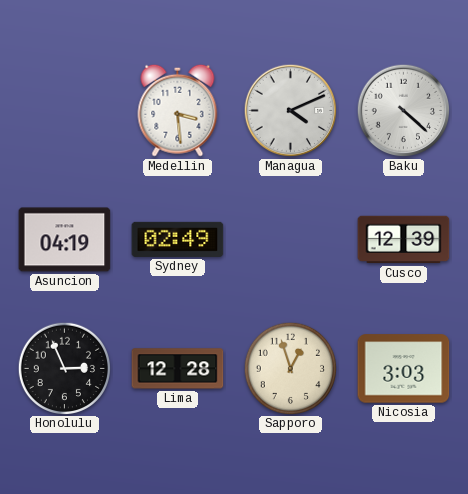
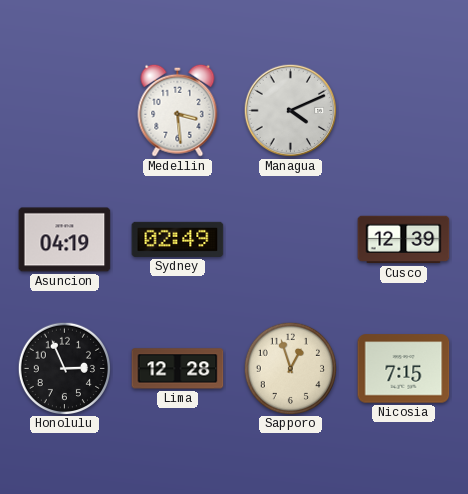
Baku: 4:22 -> none (404, 111)
Nicosia: 3:03 -> 7:15 (404, 369)
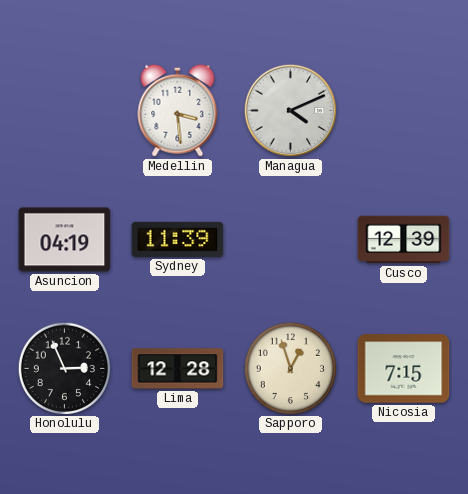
Sydney: 02:49 -> 11:39 (178, 239)
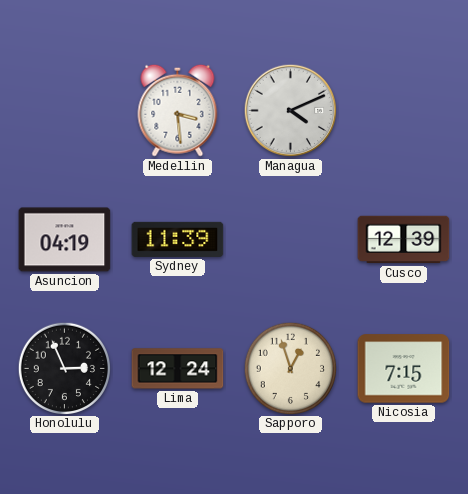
Lima: 12:28 -> 12:24 (178, 369)
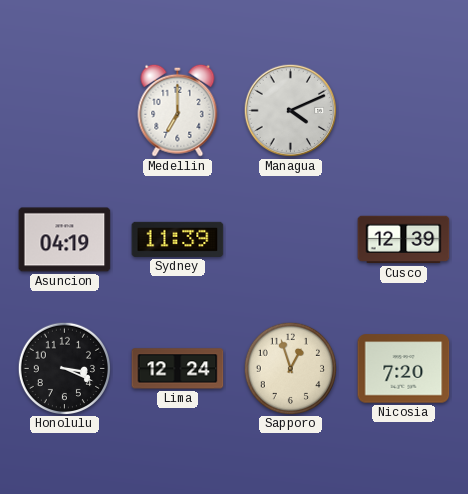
Medellin: 3:29 -> 7:00 (178, 110)
Honolulu: 2:56 -> 3:19 (64, 368)
Nicosia: 7:15 -> 7:20 (404, 369)
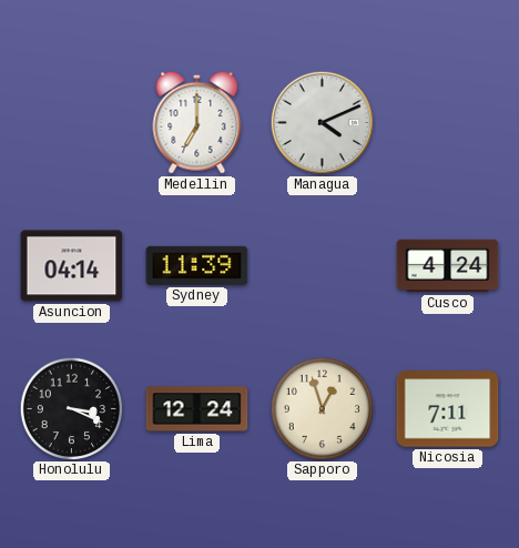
Asuncion: 04:19 -> 04:14 (72, 266)
Cusco: 12:39 -> 4:24 (448, 266)
Nicosia: 7:20 -> 7:11 (448, 409)
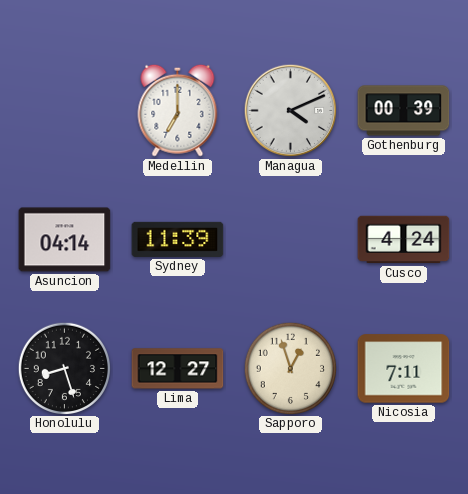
Gothenburg: none -> 00:39 (404, 111)
Honolulu: 3:19 -> 8:27 (64, 368)
Lima: 12:24 -> 12:27 (178, 369)
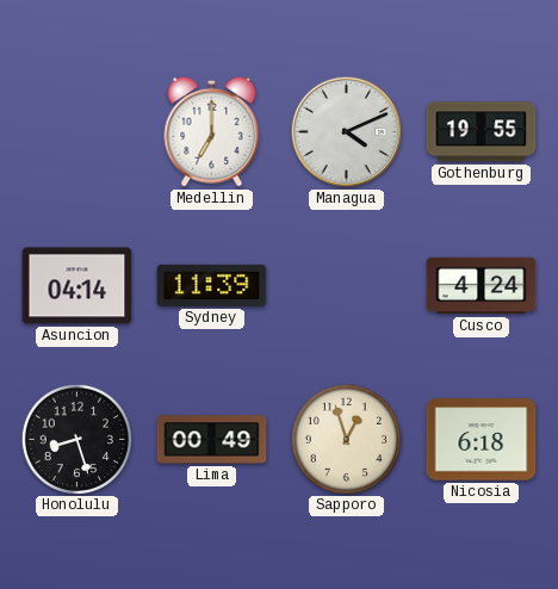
Gothenburg: 00:39 -> 19:55 (482, 132)
Lima: 12:27 -> 00:49 (212, 440)
Nicosia: 7:11 -> 6:18 (482, 440)
